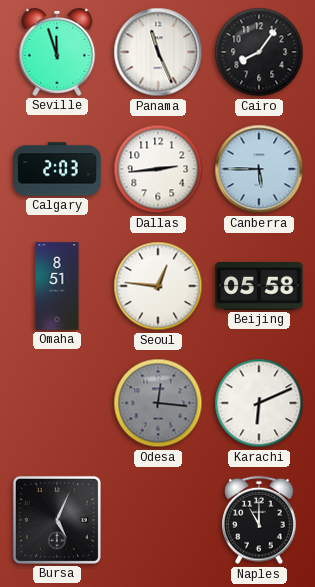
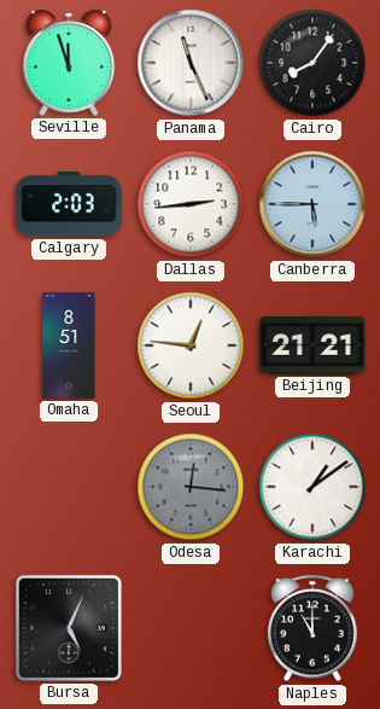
Beijing: 05:58 -> 21:21 (312, 347)
Karachi: 6:11 -> 1:09 (312, 487)
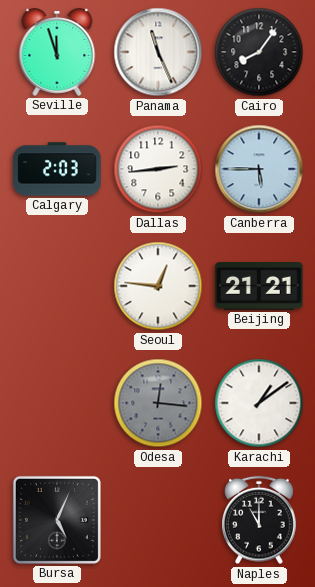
Omaha: 8:51 -> none (69, 345)
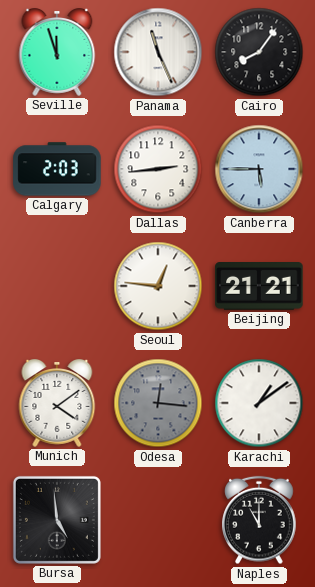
Munich: none -> 4:09 (57, 404)
Bursa: 5:04 -> 4:59 (57, 520)
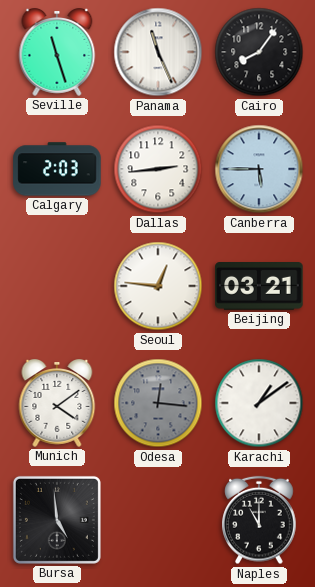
Seville: 11:57 -> 11:27 (57, 53)
Beijing: 21:21 -> 03:21 (259, 287)
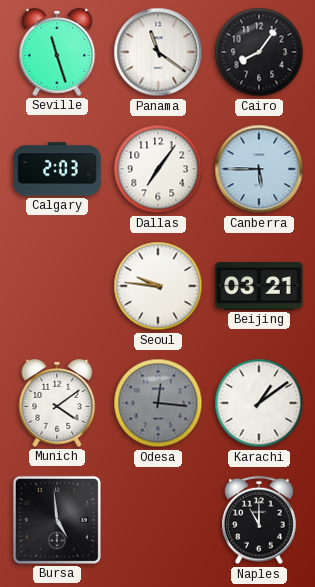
Panama: 11:26 -> 11:21 (158, 52)
Dallas: 2:44 -> 7:06 (158, 169)
Seoul: 12:46 -> 9:46 (158, 286)
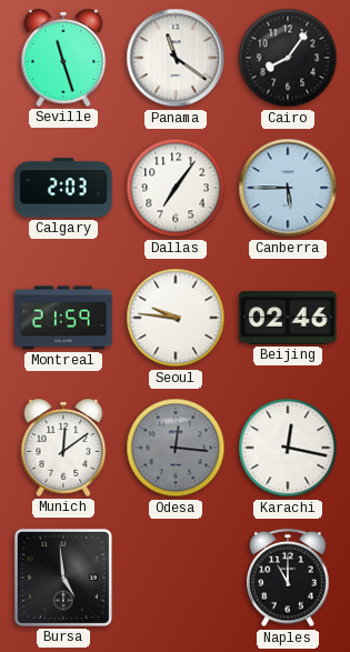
Montreal: none -> 21:59 (63, 318)
Beijing: 03:21 -> 02:46 (288, 319)
Munich: 4:09 -> 12:09 (63, 449)
Karachi: 1:09 -> 12:17 (288, 448)
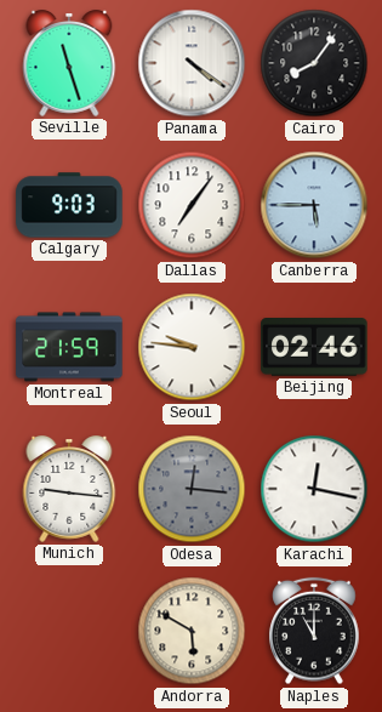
Panama: 11:21 -> 4:21 (192, 63)
Calgary: 2:03 -> 9:03 (69, 205)
Munich: 12:09 -> 9:16 (69, 490)
Bursa: 4:59 -> none (63, 578)
Andorra: none -> 5:50 (192, 631)
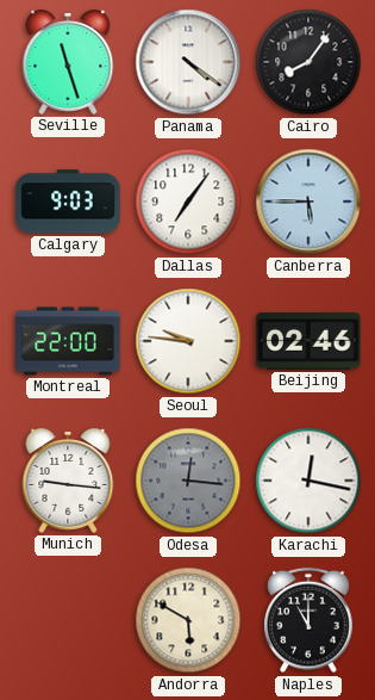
Montreal: 21:59 -> 22:00 (68, 341)
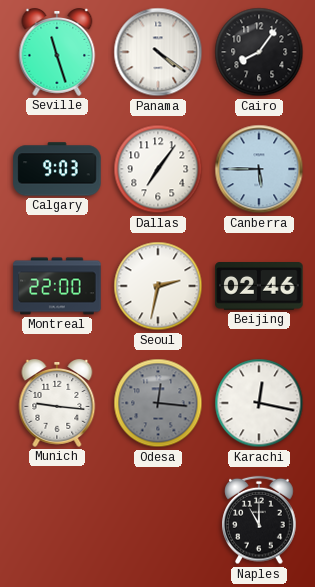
Seoul: 9:46 -> 2:32 (158, 286)
Andorra: 5:50 -> none (188, 620)
